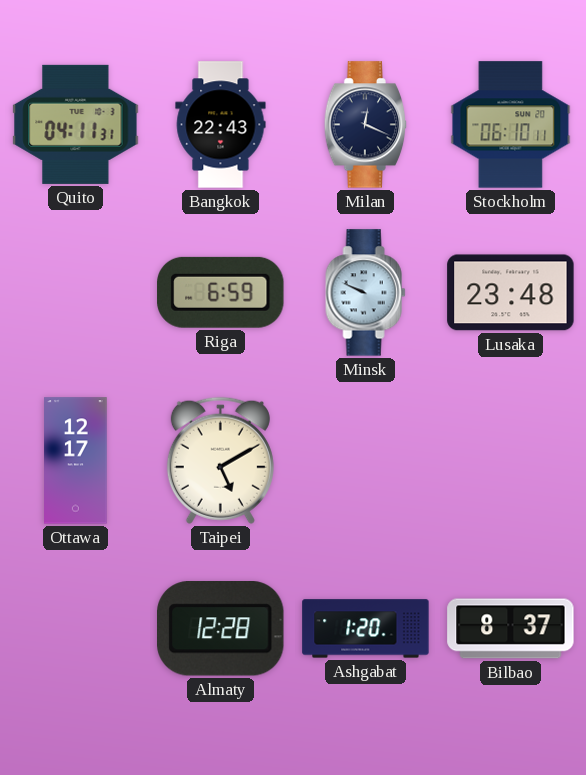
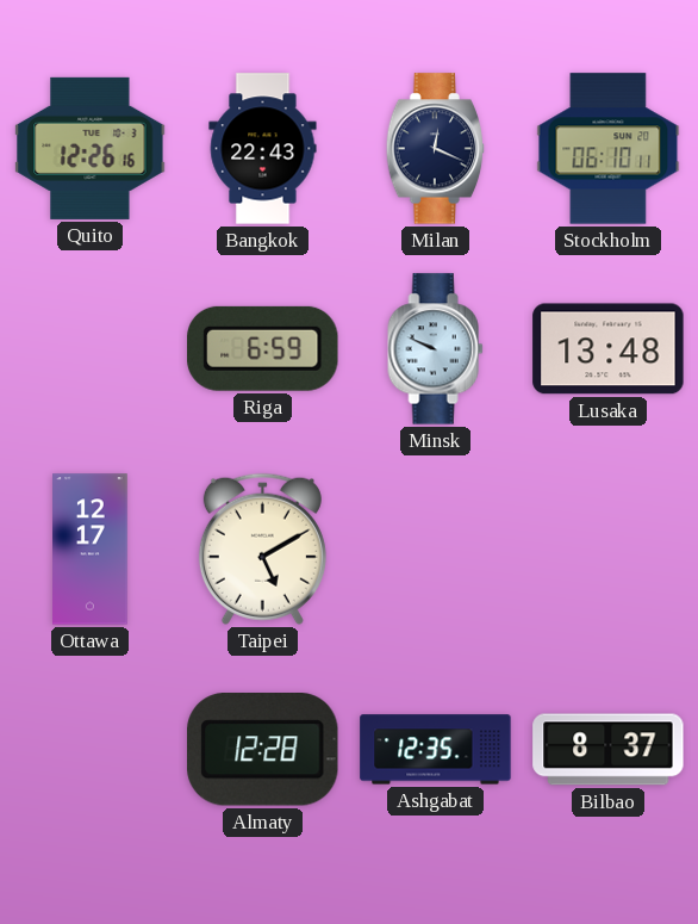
Quito: 04:11 -> 12:26 (91, 148)
Lusaka: 23:48 -> 13:48 (609, 349)
Ashgabat: 1:20 -> 12:35 (436, 750)
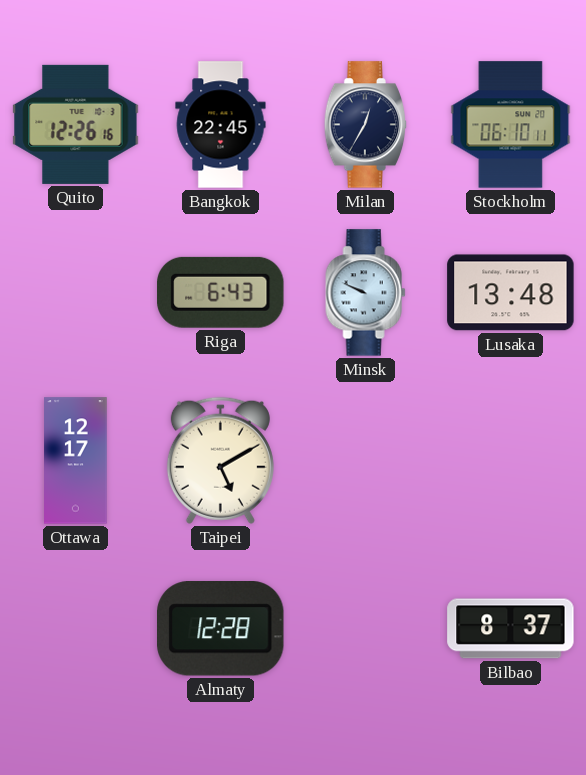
Bangkok: 22:43 -> 22:45 (221, 125)
Milan: 12:19 -> 12:35 (366, 125)
Riga: 6:59 -> 6:43 (221, 292)
Ashgabat: 12:35 -> none (436, 750)
